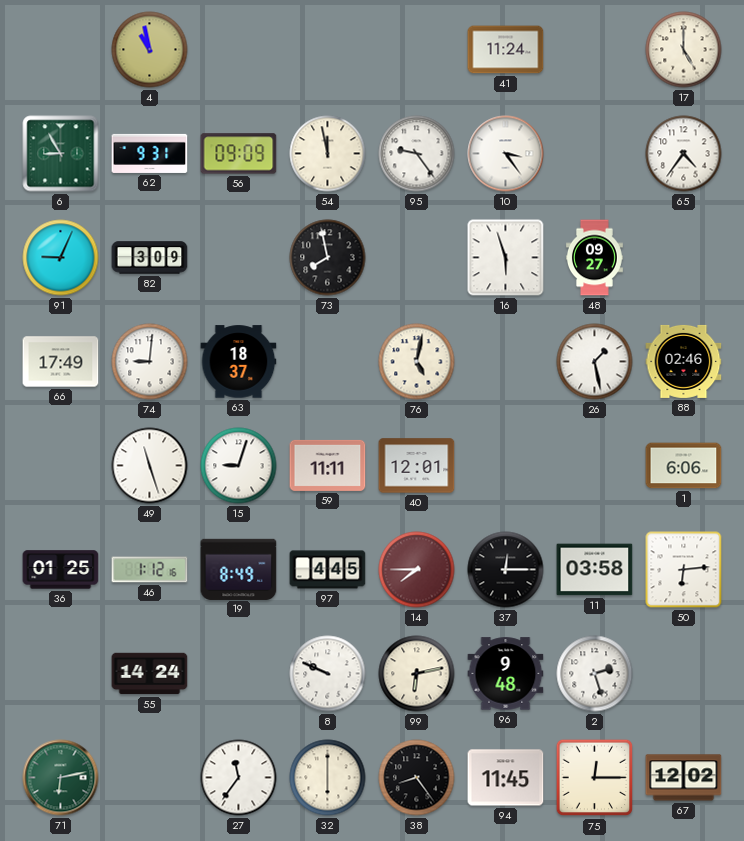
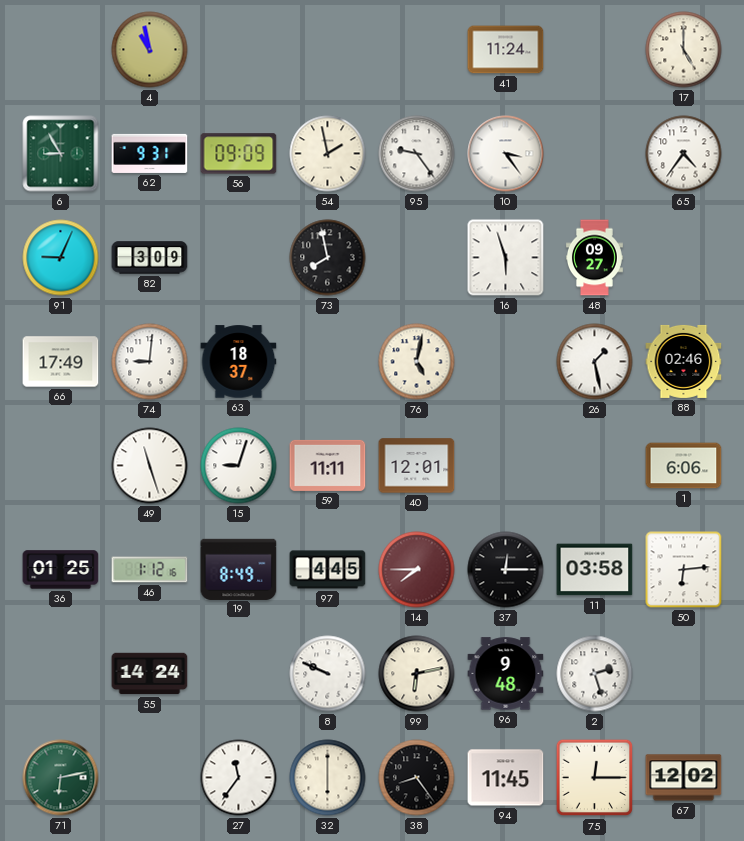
54: 11:58 -> 1:58 (328, 154)
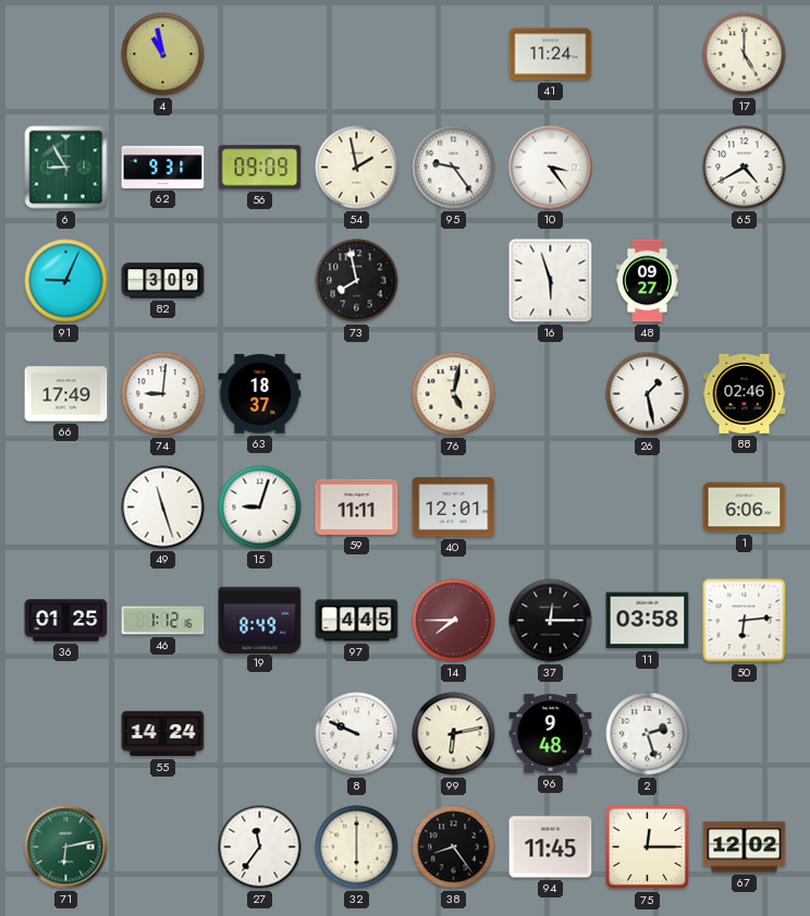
65: 4:36 -> 4:40 (745, 168)
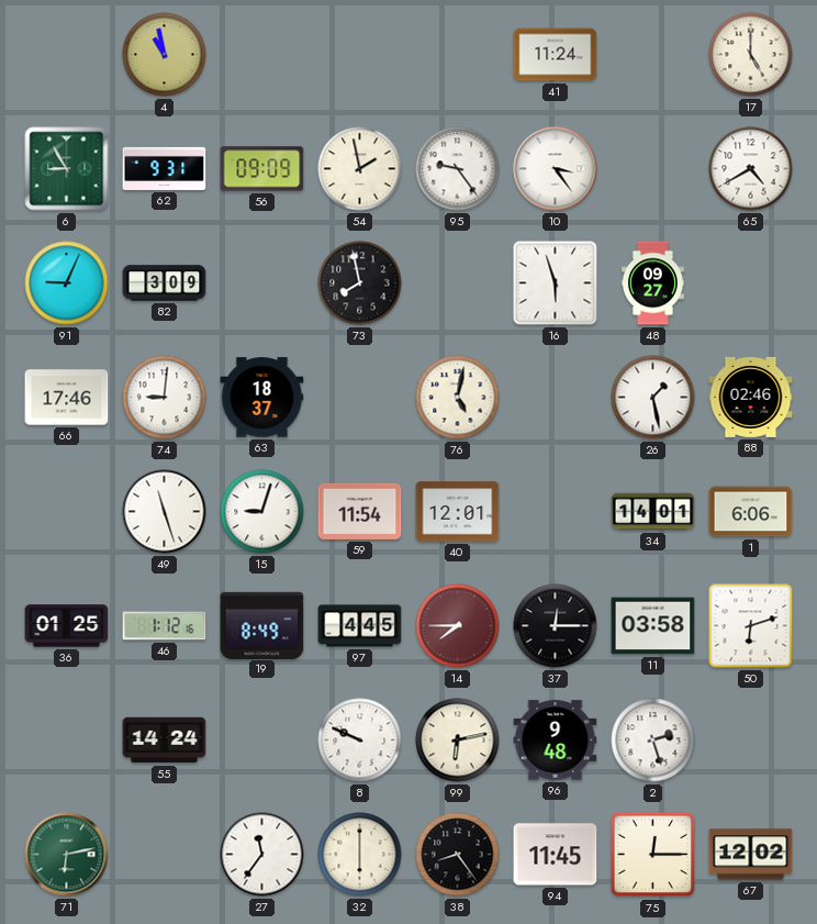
66: 17:49 -> 17:46 (67, 398)
59: 11:11 -> 11:54 (360, 511)
34: none -> 14:01 (653, 512)
50: 6:14 -> 6:12 (751, 626)
